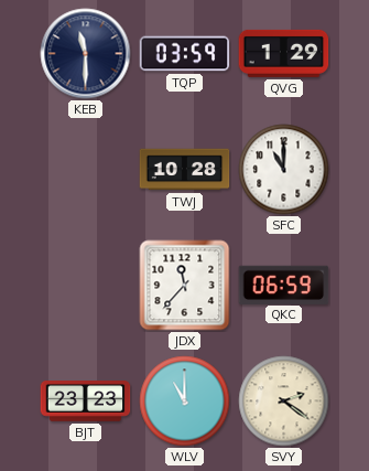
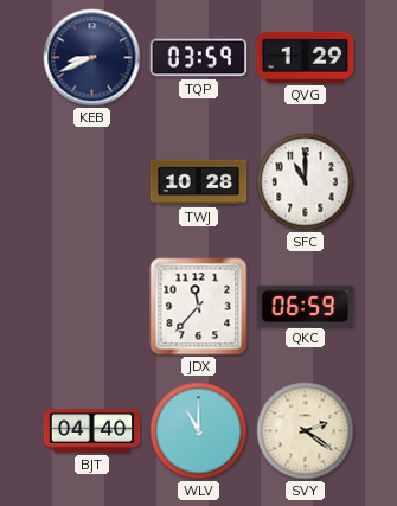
KEB: 11:30 -> 8:41 (92, 58)
BJT: 23:23 -> 04:40 (92, 431)
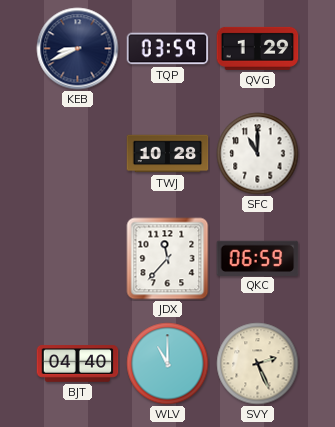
SVY: 2:21 -> 2:26 (258, 364)
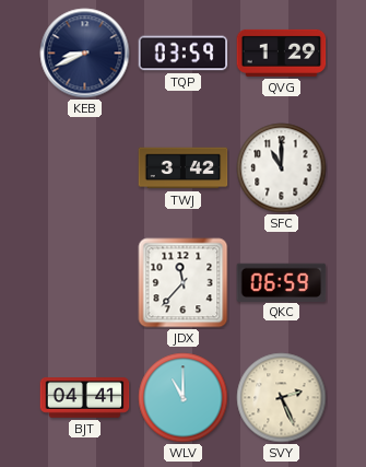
TWJ: 10:28 -> 3:42 (184, 168)
BJT: 04:40 -> 04:41 (85, 398)
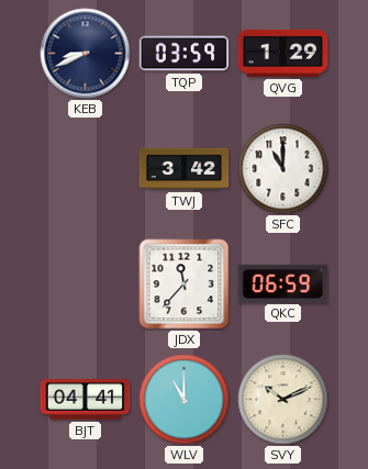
SVY: 2:26 -> 10:11 (283, 400)
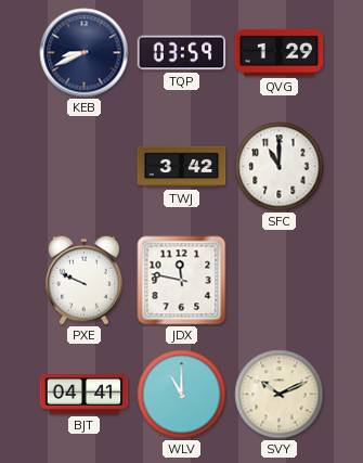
PXE: none -> 9:49 (85, 280)
JDX: 11:37 -> 11:47 (182, 281)
QKC: 06:59 -> none (283, 283)
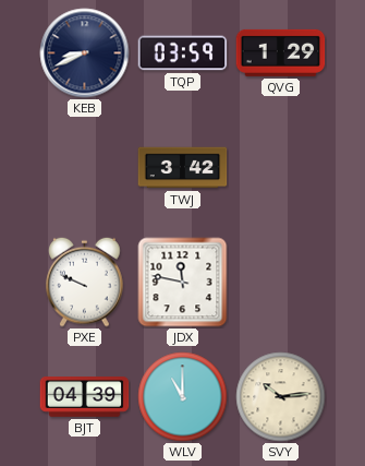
SFC: 11:00 -> none (280, 167)
BJT: 04:41 -> 04:39 (85, 397)
SVY: 10:11 -> 10:14 (281, 397)
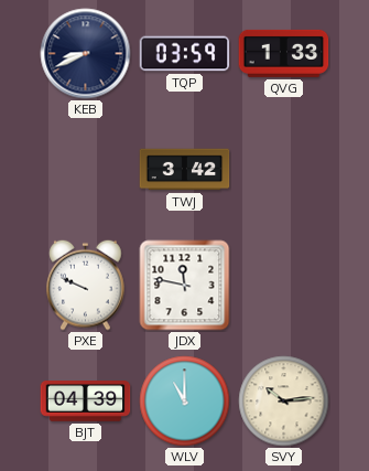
QVG: 1:29 -> 1:33 (284, 53)
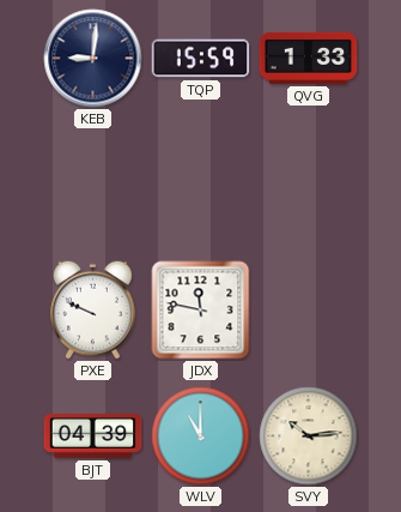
KEB: 8:41 -> 9:01 (93, 59)
TQP: 03:59 -> 15:59 (201, 59)
TWJ: 3:42 -> none (185, 170)
